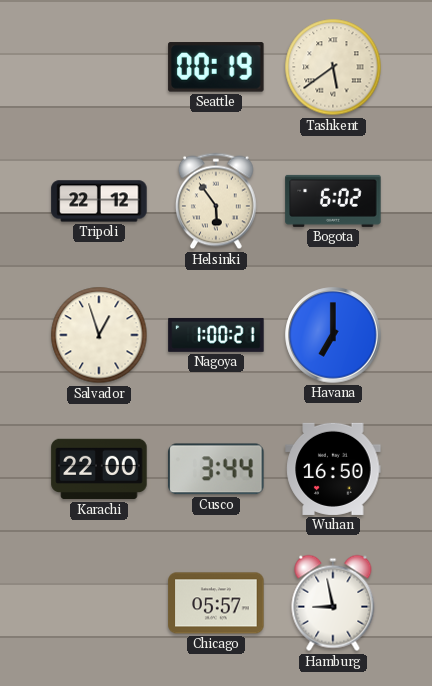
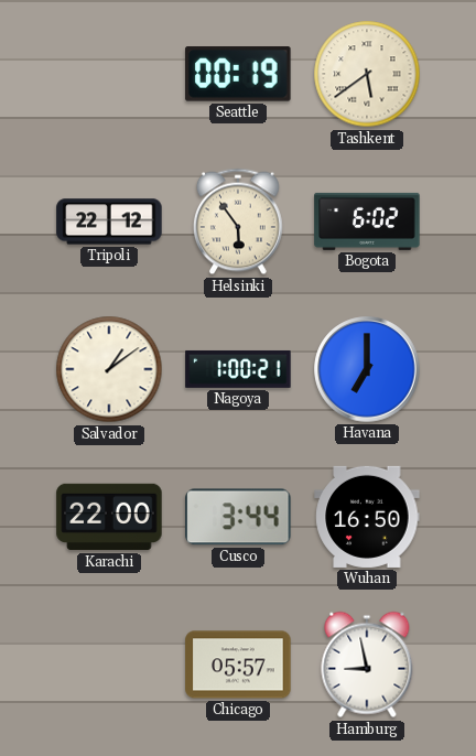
Salvador: 12:57 -> 1:09 (109, 369)
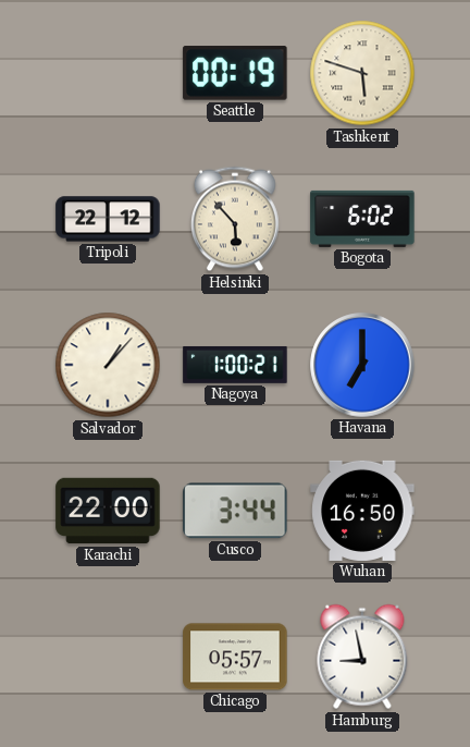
Tashkent: 5:39 -> 5:48 (362, 73)
Helsinki: 5:54 -> 5:53 (236, 219)
Salvador: 1:09 -> 1:07 (108, 365)
